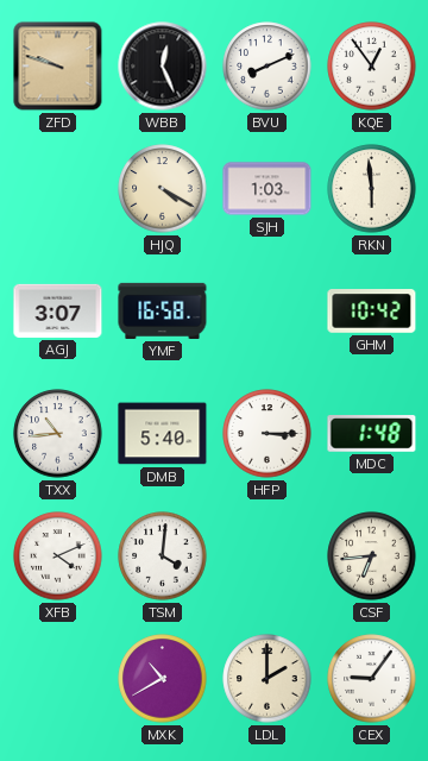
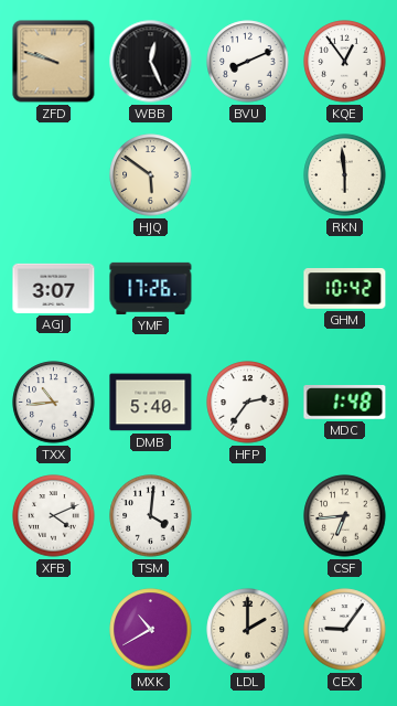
HJQ: 4:20 -> 5:51 (151, 175)
SJH: 1:03 -> none (267, 189)
YMF: 16:58 -> 17:26 (151, 288)
HFP: 3:15 -> 2:36 (248, 403)
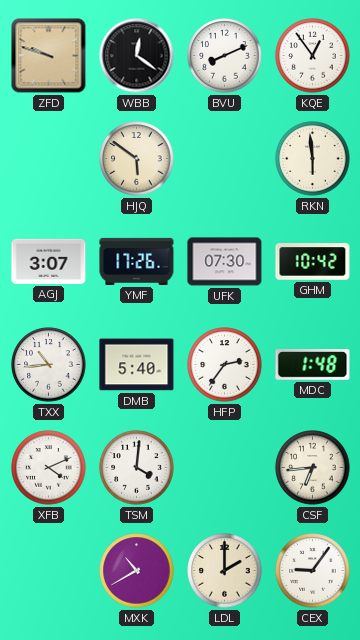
WBB: 12:26 -> 12:21 (137, 56)
UFK: none -> 07:30 (225, 262)
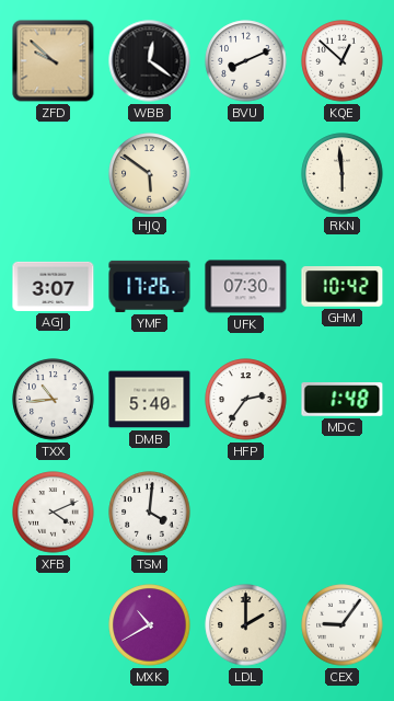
ZFD: 9:48 -> 9:52 (54, 61)
KQE: 12:54 -> 12:52 (343, 61)
CSF: 6:44 -> none (313, 468)
